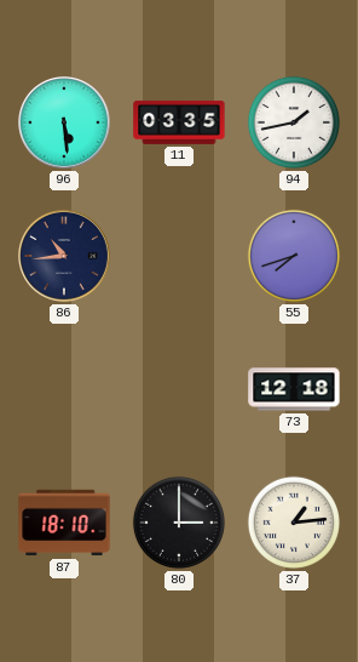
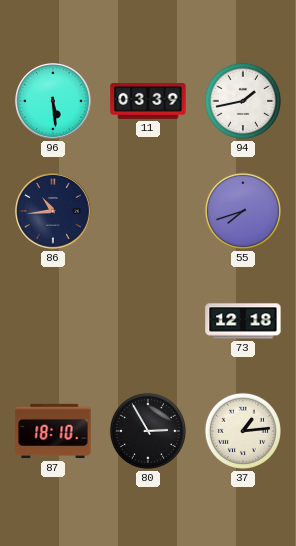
11: 03:35 -> 03:39 (148, 101)
80: 3:00 -> 2:55 (148, 431)
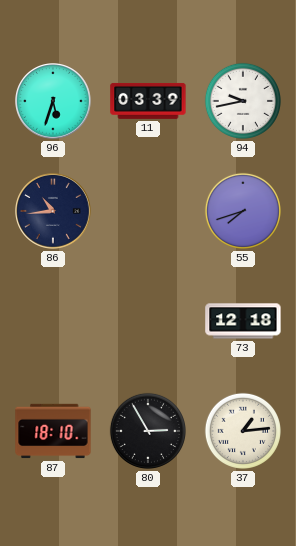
96: 5:29 -> 5:33 (54, 102)
94: 1:43 -> 9:43 (243, 101)
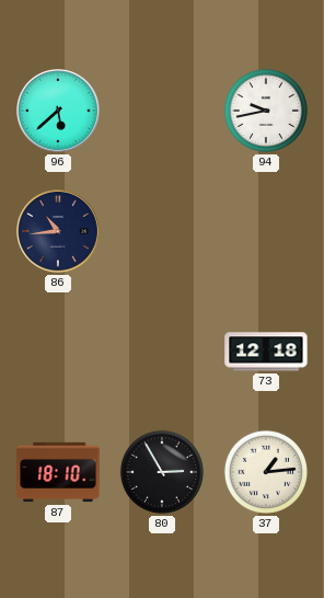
96: 5:33 -> 5:38 (59, 112)
11: 03:39 -> none (148, 101)
55: 7:42 -> none (243, 211)
